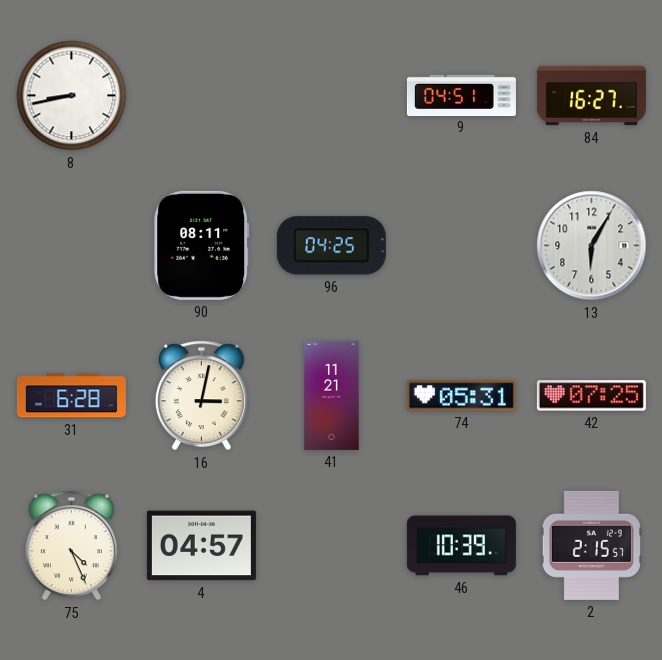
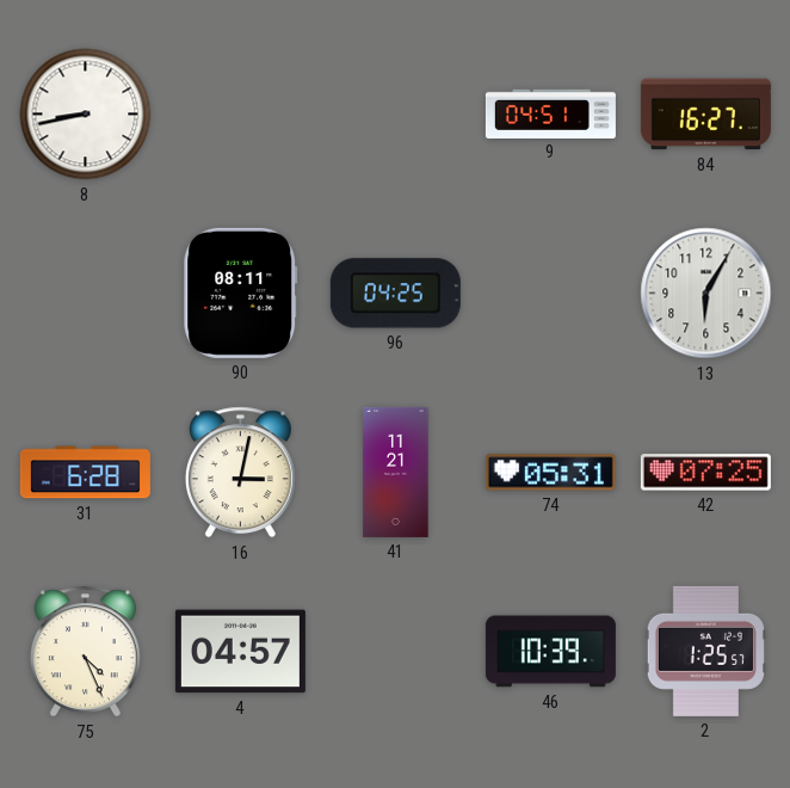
2: 2:15 -> 1:25 (705, 651)
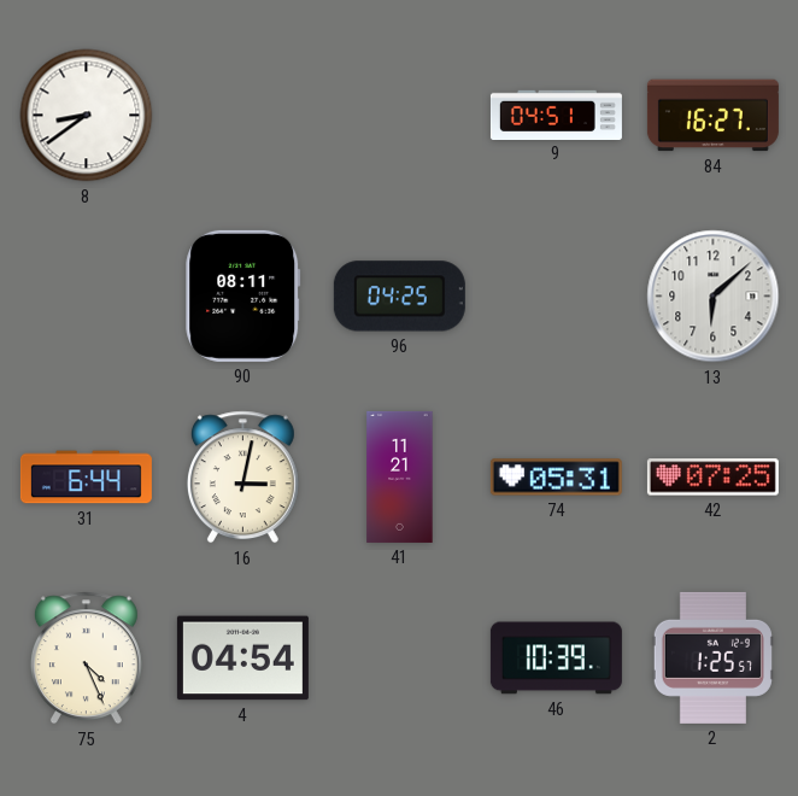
8: 8:43 -> 8:39 (87, 116)
13: 6:05 -> 6:08 (714, 297)
31: 6:28 -> 6:44 (86, 478)
4: 04:57 -> 04:54 (242, 659)
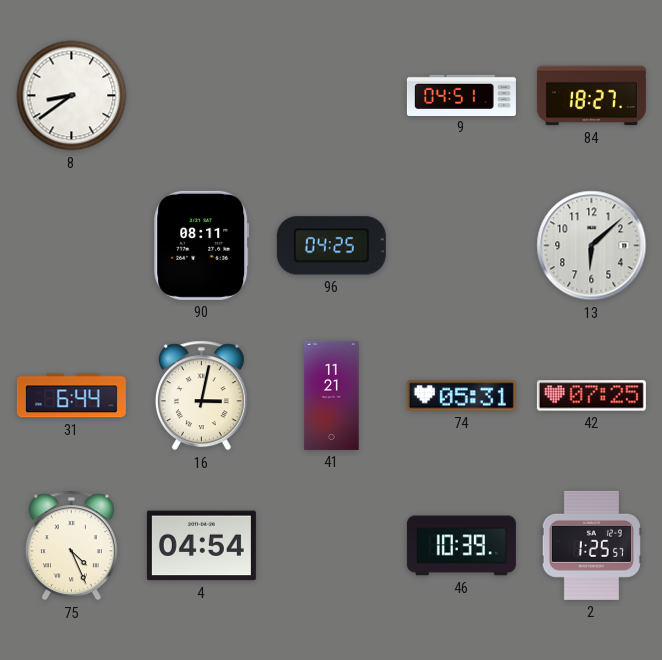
84: 16:27 -> 18:27 (591, 96)
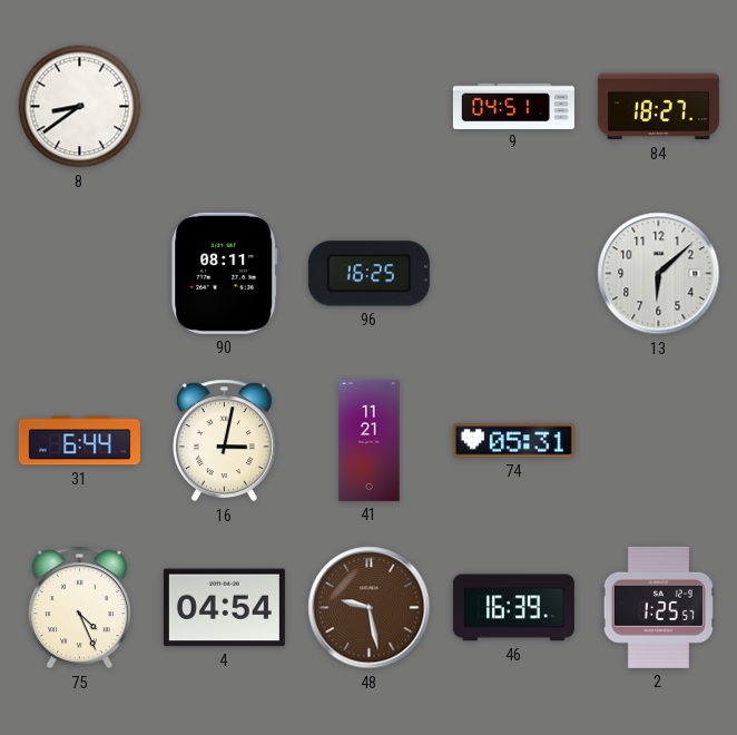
96: 04:25 -> 16:25 (368, 274)
42: 07:25 -> none (591, 396)
48: none -> 9:28 (370, 608)
46: 10:39 -> 16:39 (513, 608)
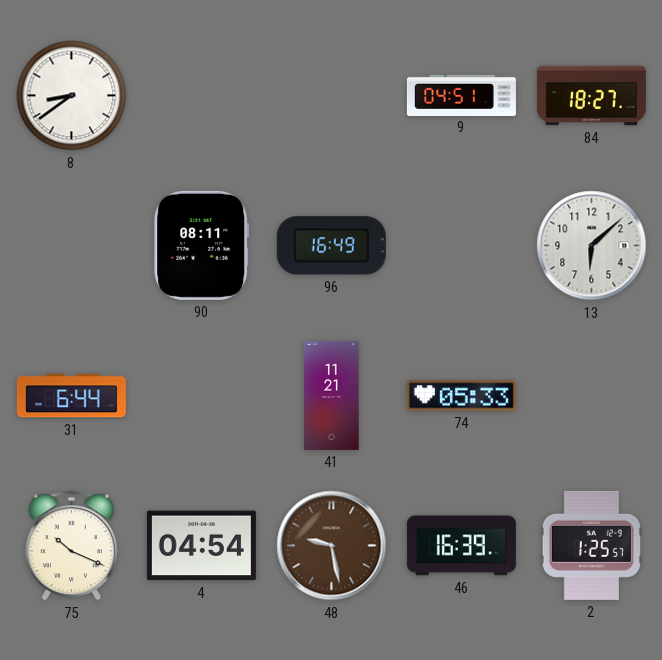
96: 16:25 -> 16:49 (331, 246)
16: 3:02 -> none (224, 441)
74: 05:31 -> 05:33 (461, 396)
75: 4:26 -> 10:19 (71, 546)
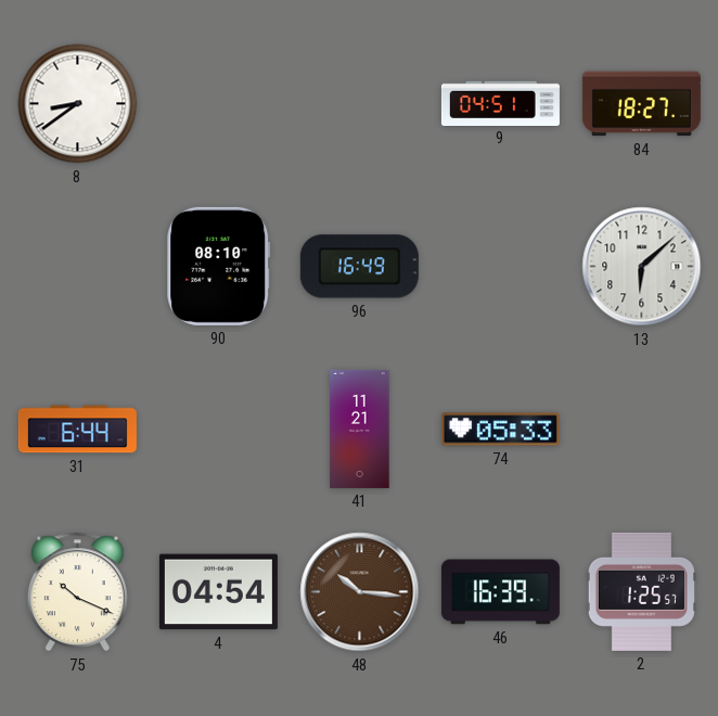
90: 08:11 -> 08:10 (219, 266)
48: 9:28 -> 10:16 (360, 592)
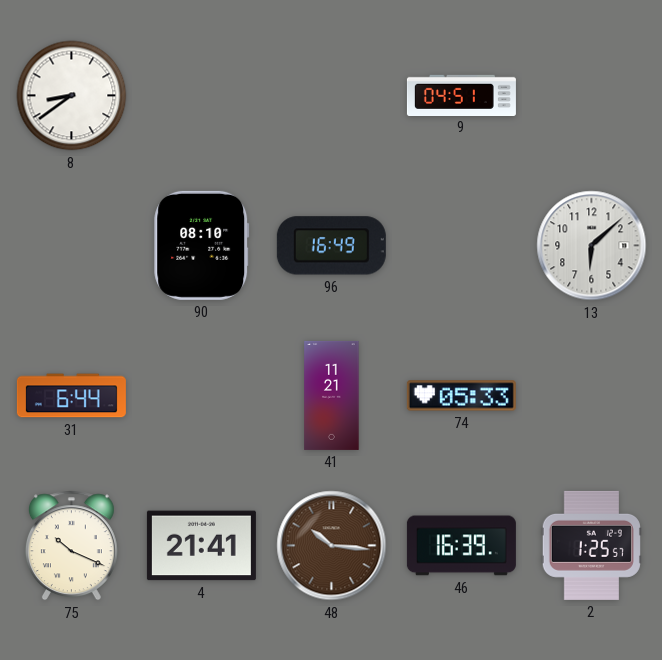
84: 18:27 -> none (641, 104)
4: 04:54 -> 21:41 (201, 546)
